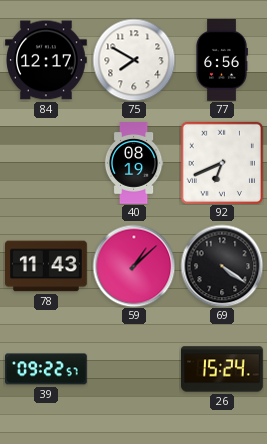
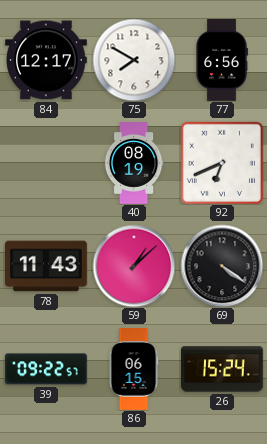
86: none -> 06:15 (134, 369)
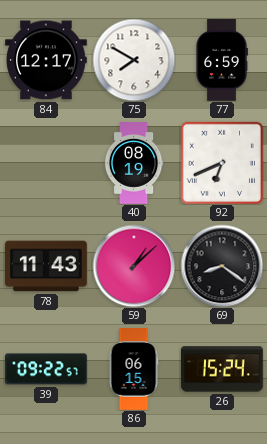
77: 6:56 -> 6:59 (222, 60)
69: 4:21 -> 8:21 (222, 266)
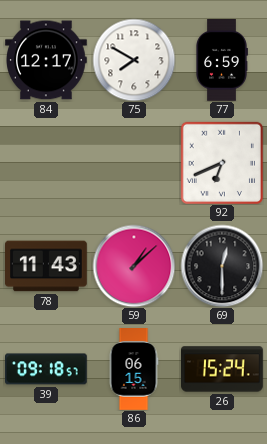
40: 08:19 -> none (134, 163)
69: 8:21 -> 12:30 (222, 266)
39: 09:22 -> 09:18 (47, 369)
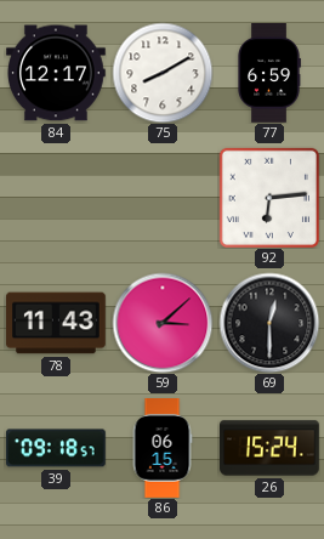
75: 7:50 -> 8:10 (163, 73)
92: 6:41 -> 6:14 (269, 198)
59: 1:08 -> 3:08 (163, 323)
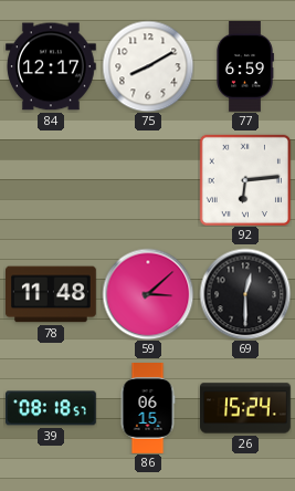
78: 11:43 -> 11:48 (52, 294)
39: 09:18 -> 08:18 (52, 408)
